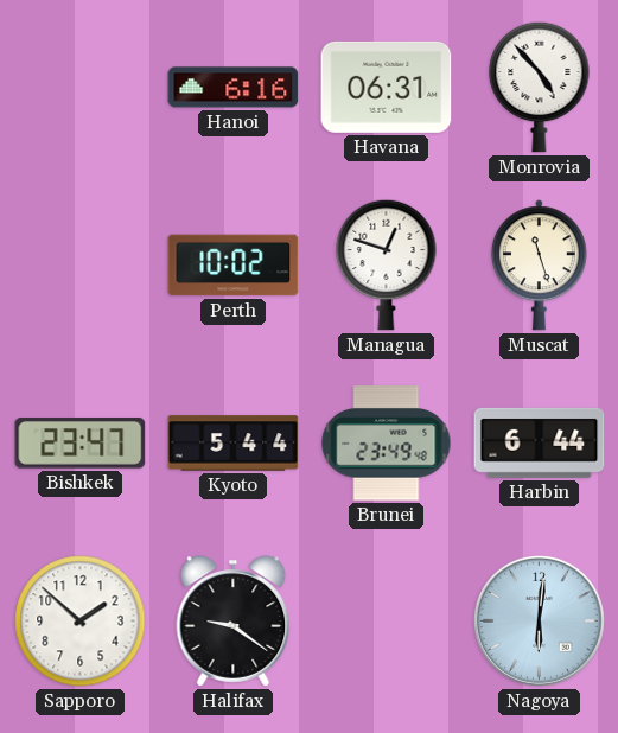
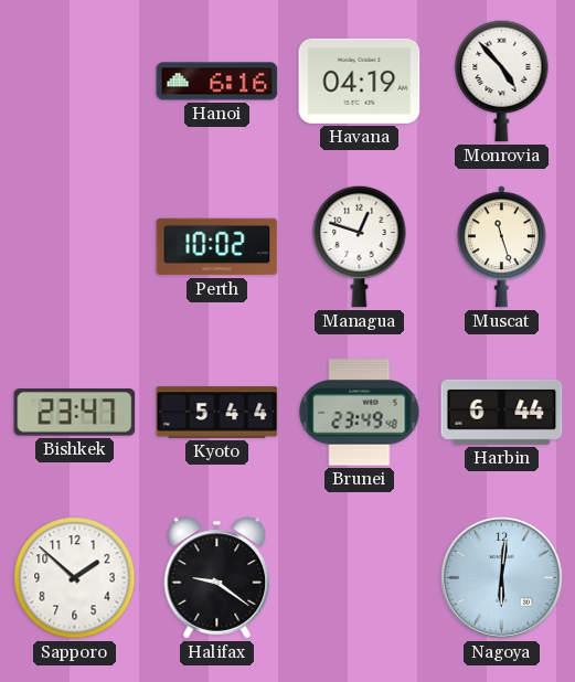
Havana: 06:31 -> 04:19 (360, 81)
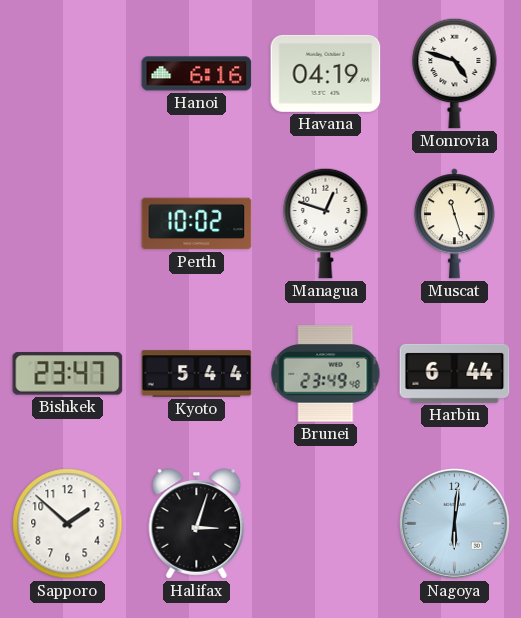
Monrovia: 4:53 -> 4:48 (455, 73)
Halifax: 9:21 -> 3:03 (197, 524)
